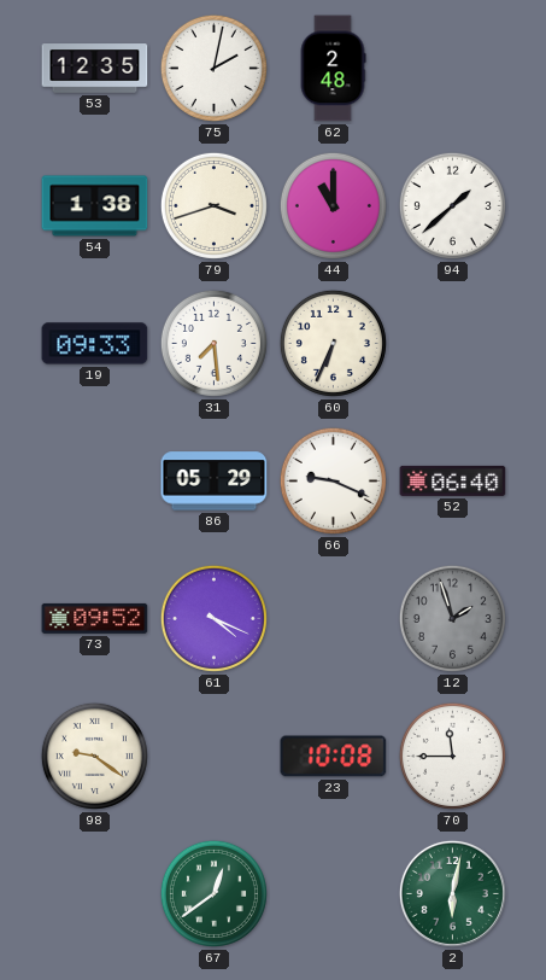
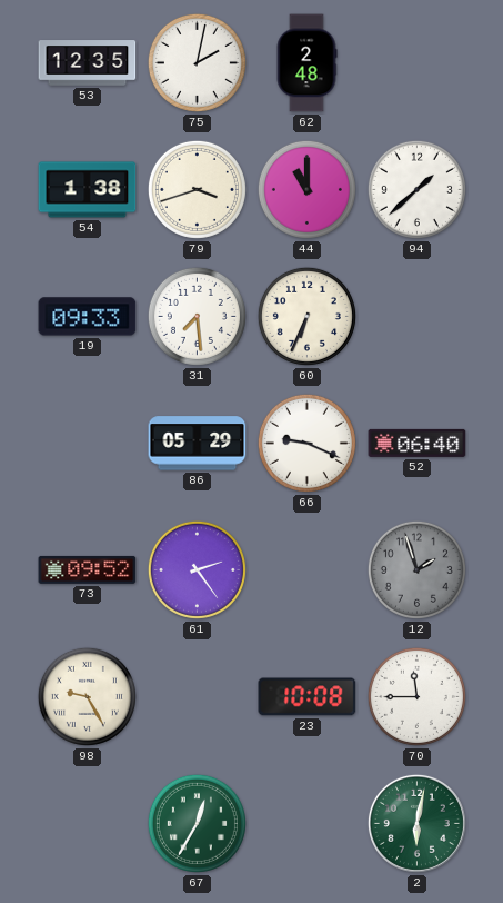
61: 4:19 -> 2:24 (197, 569)
98: 9:21 -> 9:25 (87, 696)
67: 12:39 -> 12:35 (197, 823)
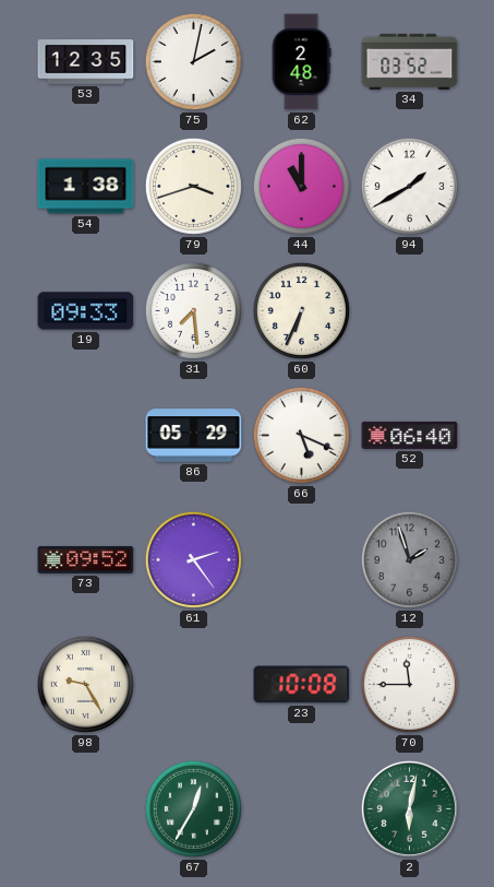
34: none -> 03:52 (410, 61)
94: 1:38 -> 1:40 (409, 186)
66: 9:19 -> 5:19 (301, 435)
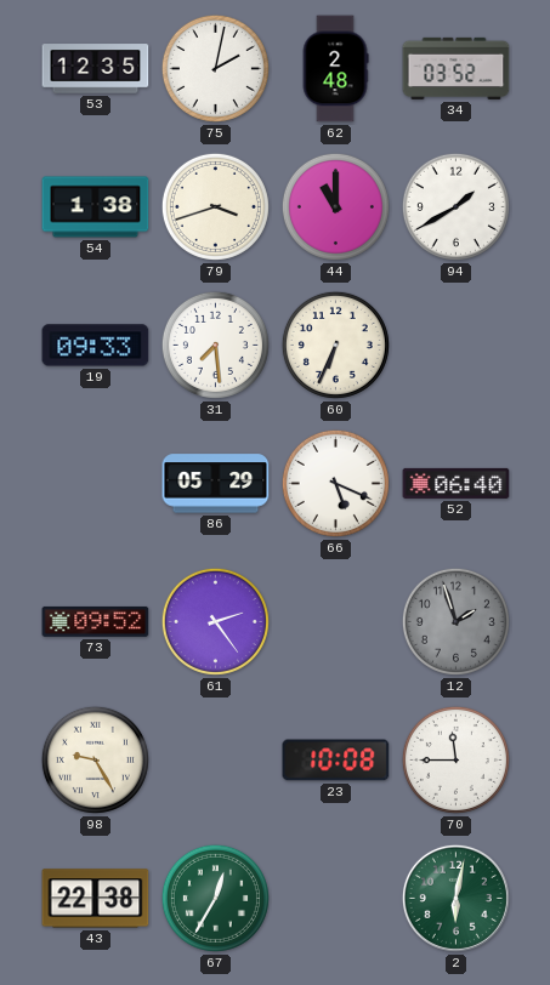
43: none -> 22:38 (96, 899)
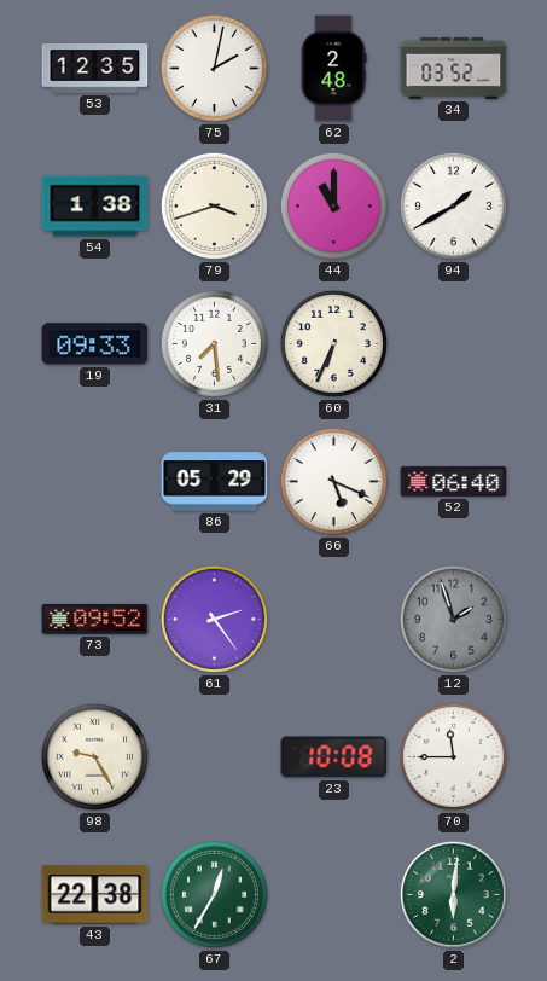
2: 6:02 -> 6:01 (453, 894)
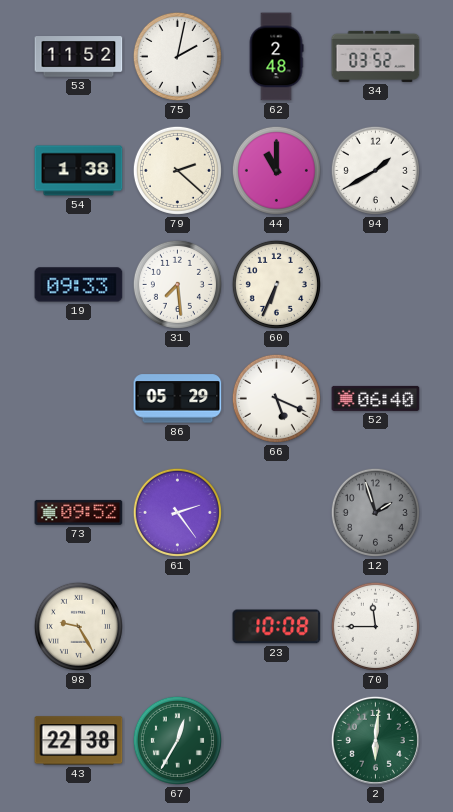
53: 12:35 -> 11:52 (79, 57)
79: 3:42 -> 2:22 (177, 170)
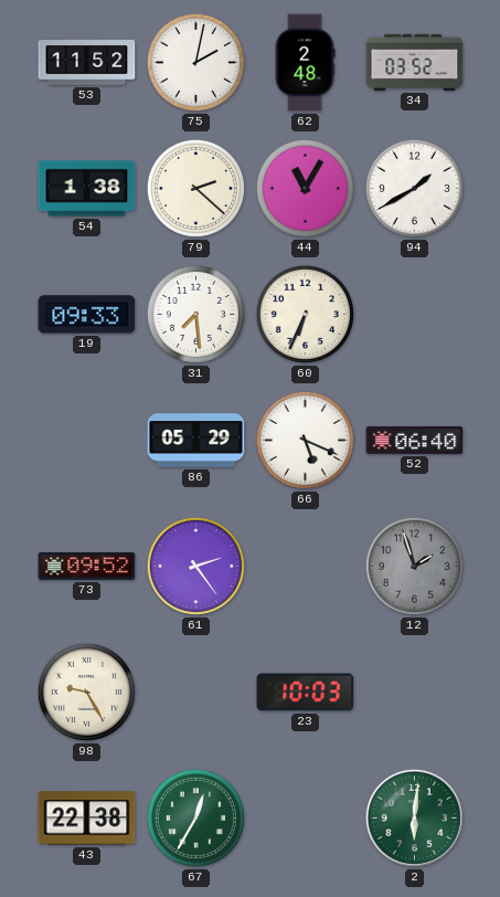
44: 11:00 -> 11:05 (305, 188)
23: 10:08 -> 10:03 (306, 693)
70: 11:45 -> none (375, 626)
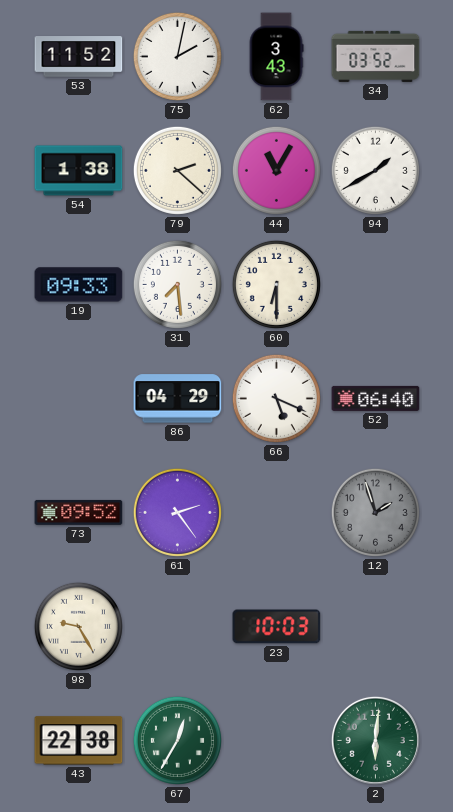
62: 2:48 -> 3:43 (276, 57)
60: 6:34 -> 6:30 (276, 284)
86: 05:29 -> 04:29 (178, 399)
